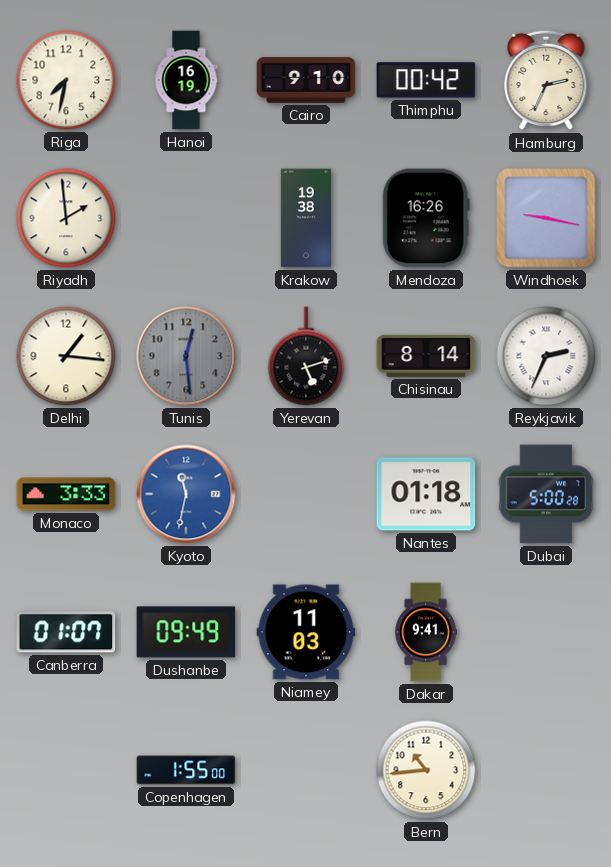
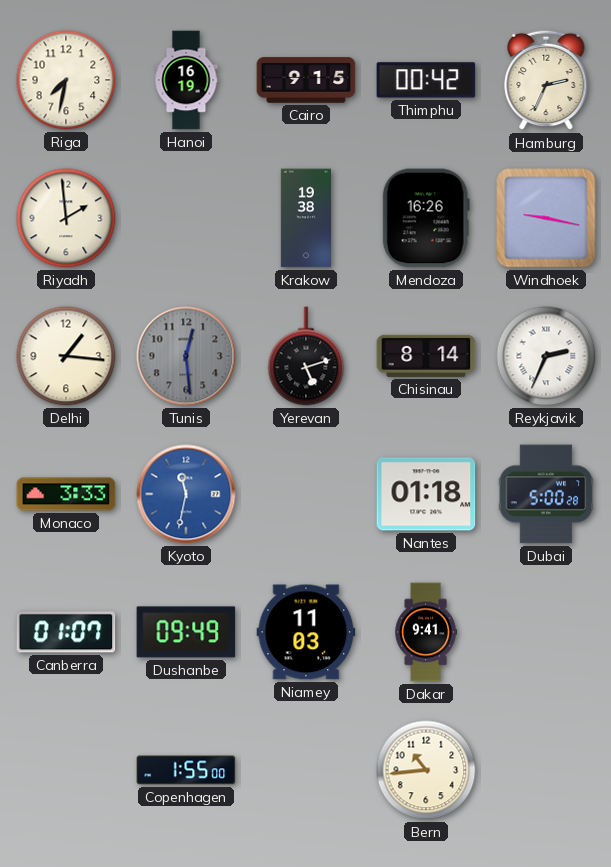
Cairo: 9:10 -> 9:15 (306, 80)
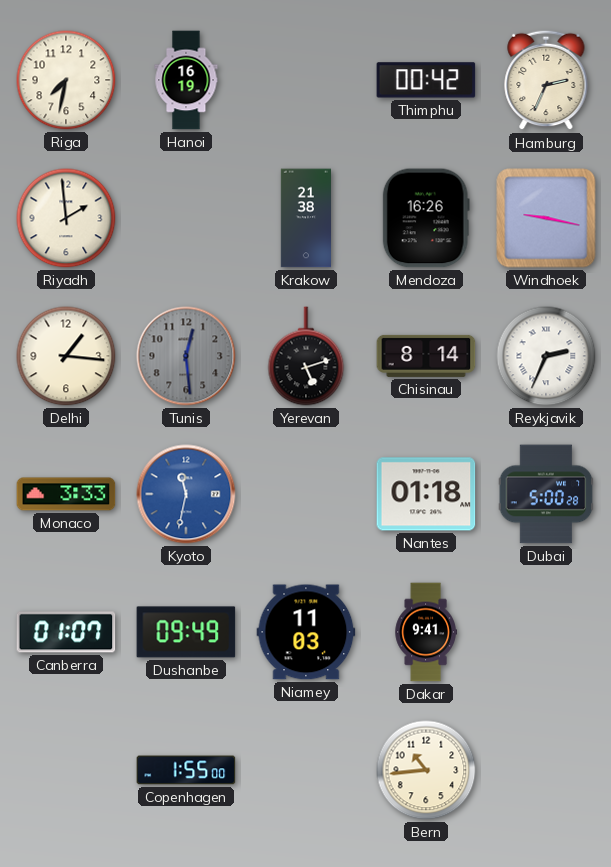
Cairo: 9:15 -> none (306, 80)
Krakow: 19:38 -> 21:38 (305, 218)
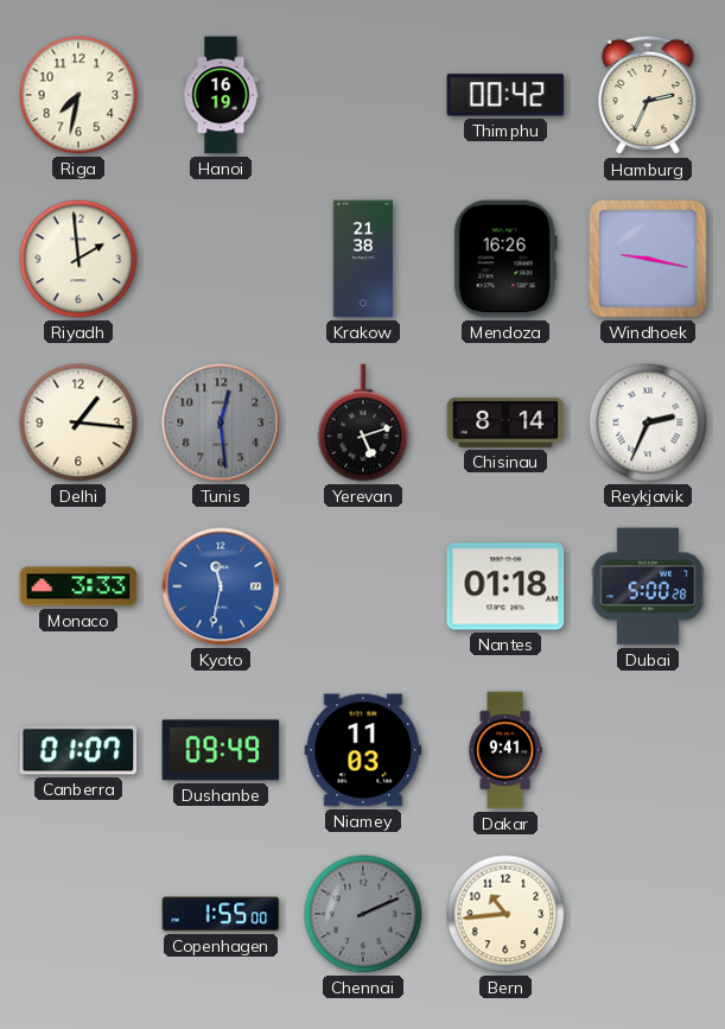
Chennai: none -> 2:11 (363, 914)
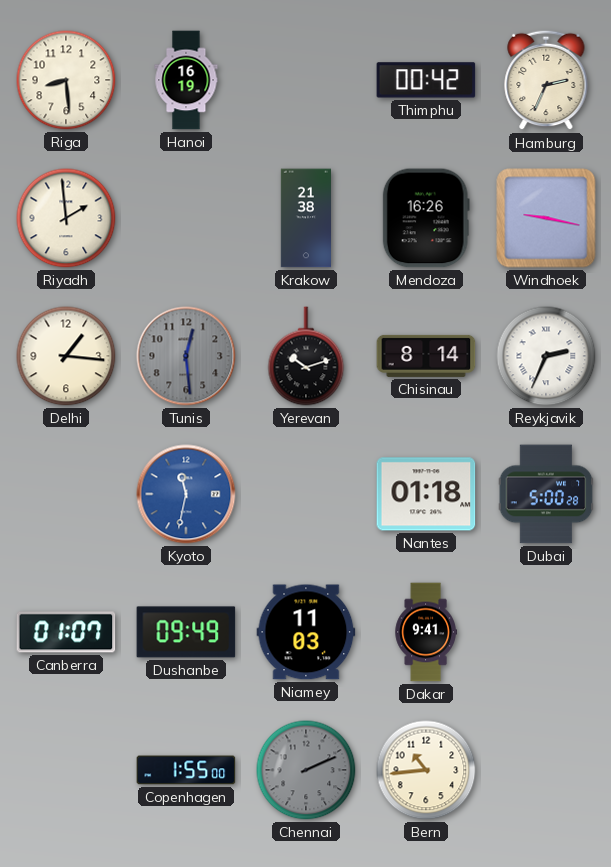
Riga: 7:32 -> 8:29 (66, 80)
Yerevan: 5:12 -> 10:12 (306, 356)
Monaco: 3:33 -> none (78, 586)
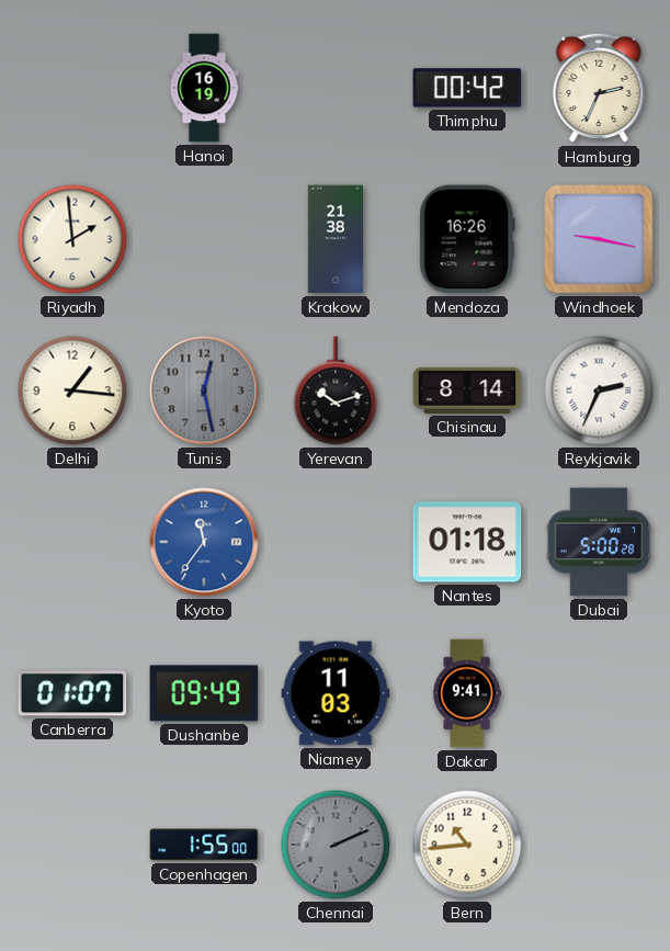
Riga: 8:29 -> none (66, 80)
Tunis: 12:29 -> 12:28 (204, 390)
Kyoto: 11:32 -> 11:36 (204, 542)
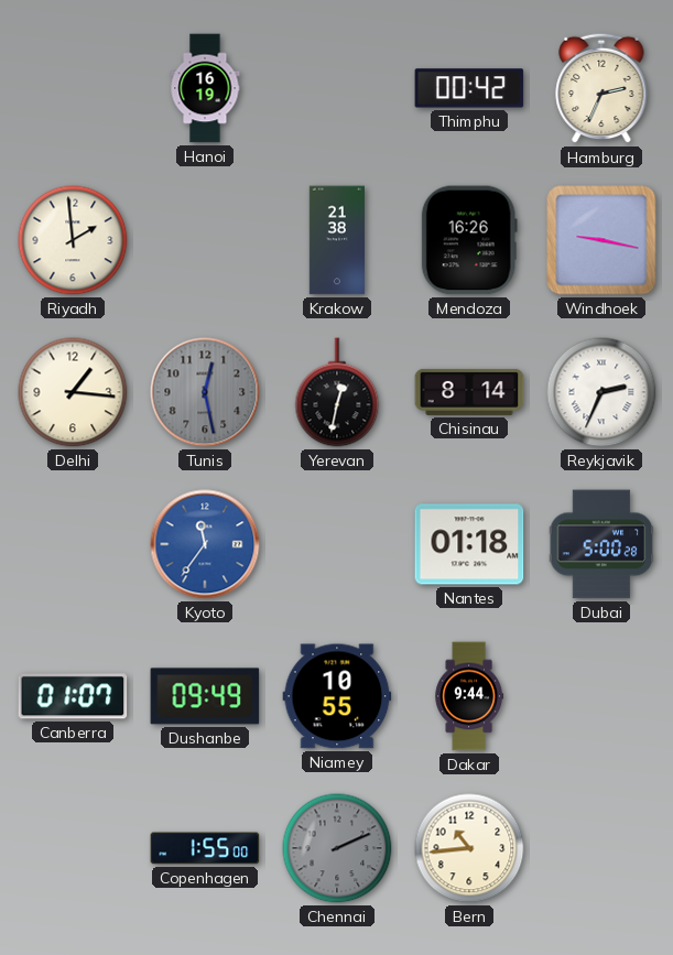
Yerevan: 10:12 -> 12:32 (337, 392)
Niamey: 11:03 -> 10:55 (337, 696)
Dakar: 9:41 -> 9:44 (469, 696)
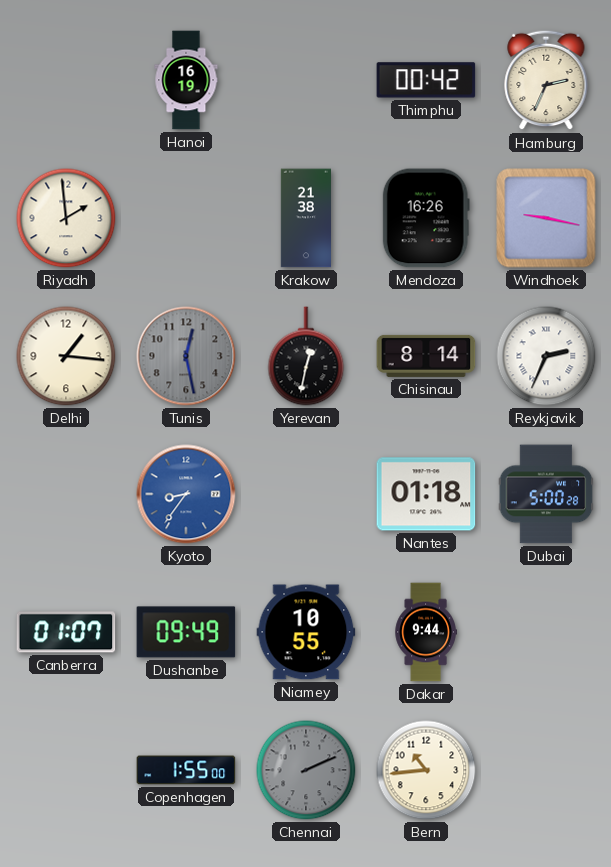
Kyoto: 11:36 -> 8:36 (186, 494)
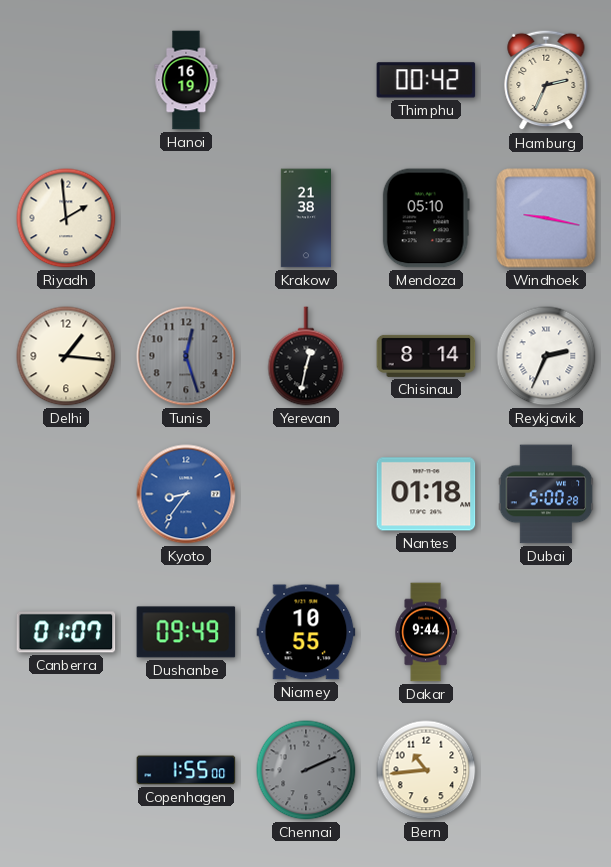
Mendoza: 16:26 -> 05:10 (426, 218)
Tunis: 12:28 -> 12:27 (186, 356)
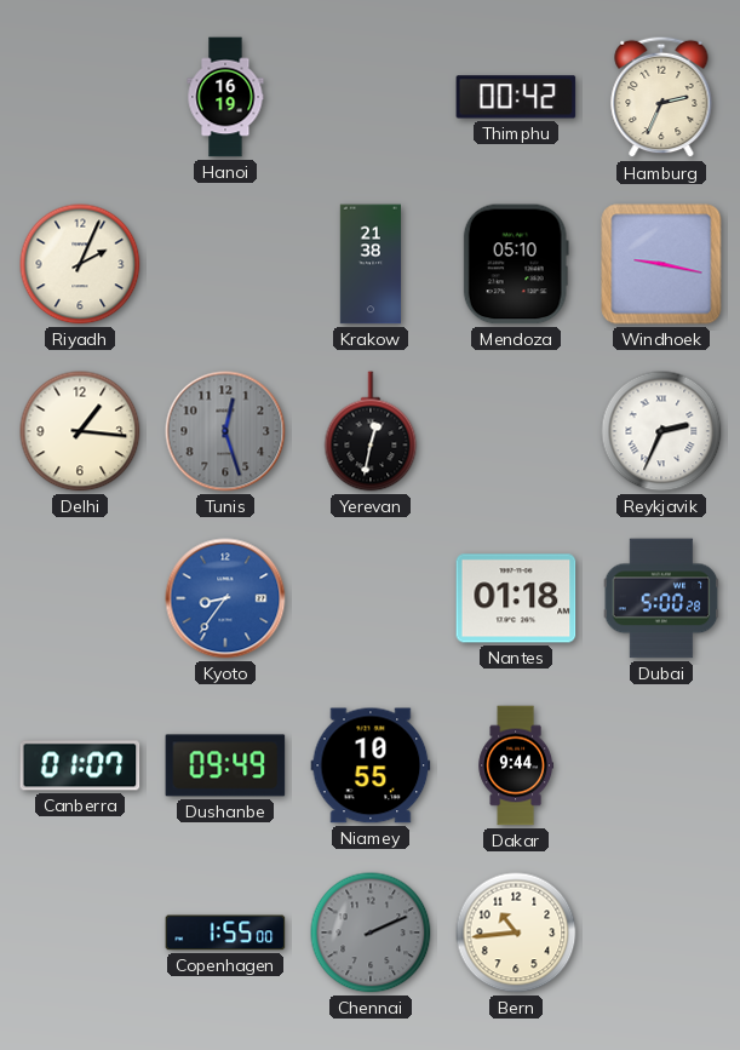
Riyadh: 1:59 -> 2:04 (80, 264)
Chisinau: 8:14 -> none (426, 356)
